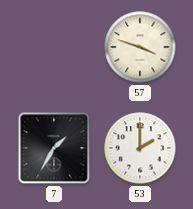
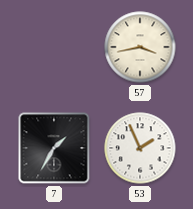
57: 3:48 -> 3:43 (140, 47)
53: 2:00 -> 1:56 (140, 148)
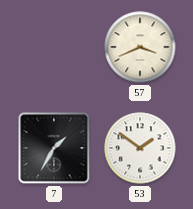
57: 3:43 -> 3:41 (140, 47)
53: 1:56 -> 1:51 (140, 148)
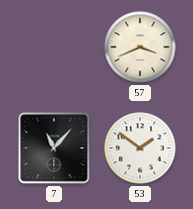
7: 1:35 -> 11:07 (54, 148)
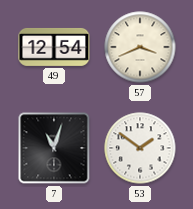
49: none -> 12:54 (54, 47)
7: 11:07 -> 11:03 (54, 148)
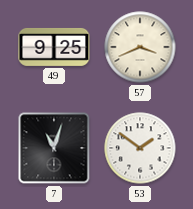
49: 12:54 -> 9:25 (54, 47)
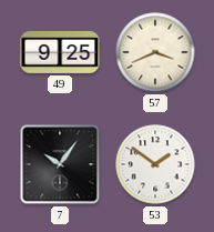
7: 11:03 -> 10:06 (60, 164)
